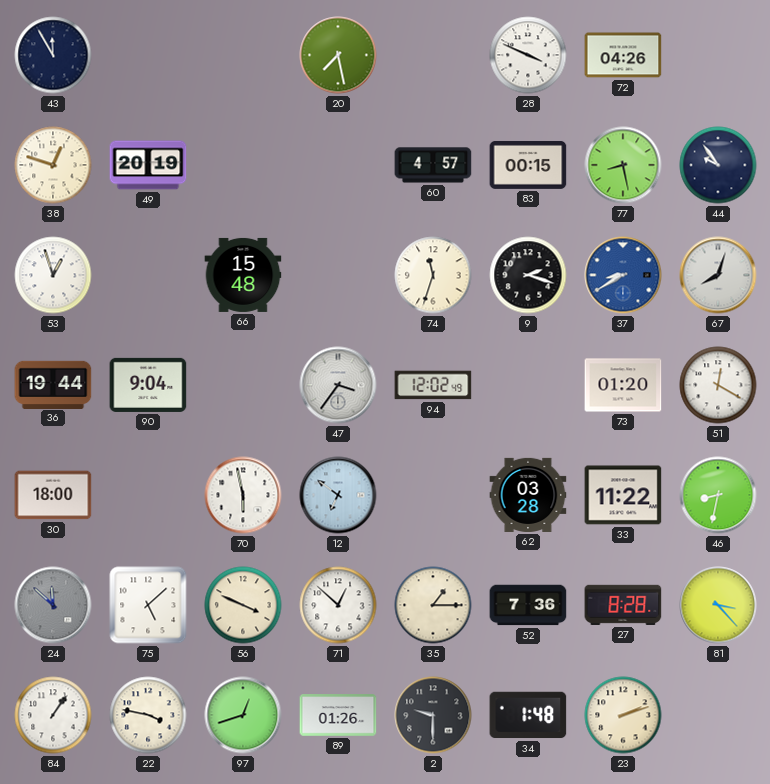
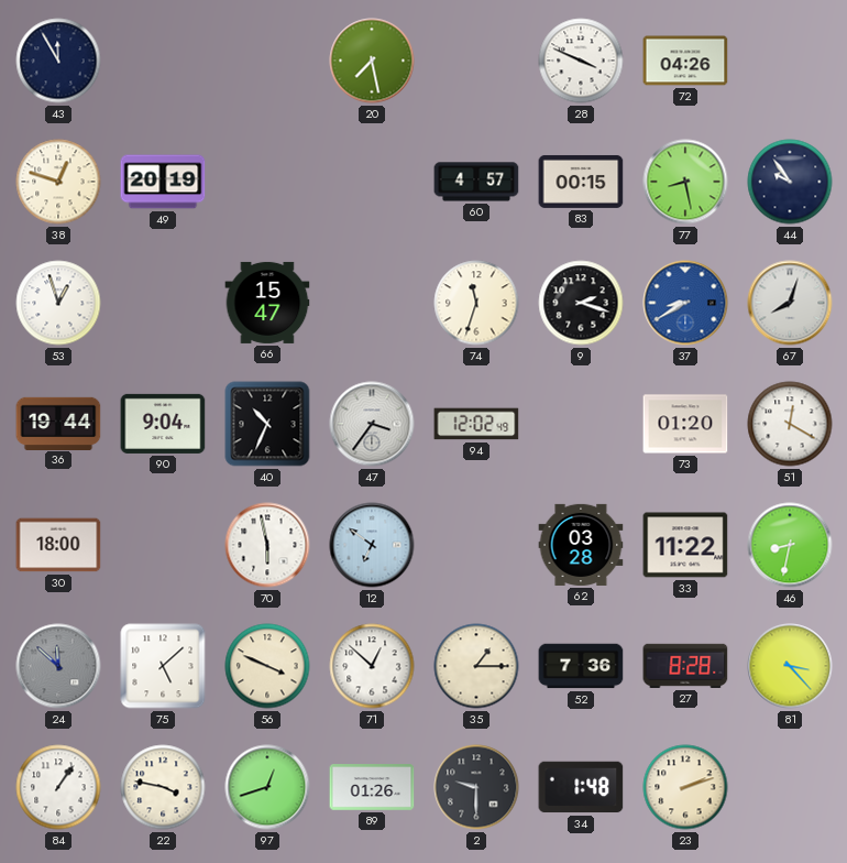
66: 15:48 -> 15:47 (267, 303)
40: none -> 10:34 (267, 424)
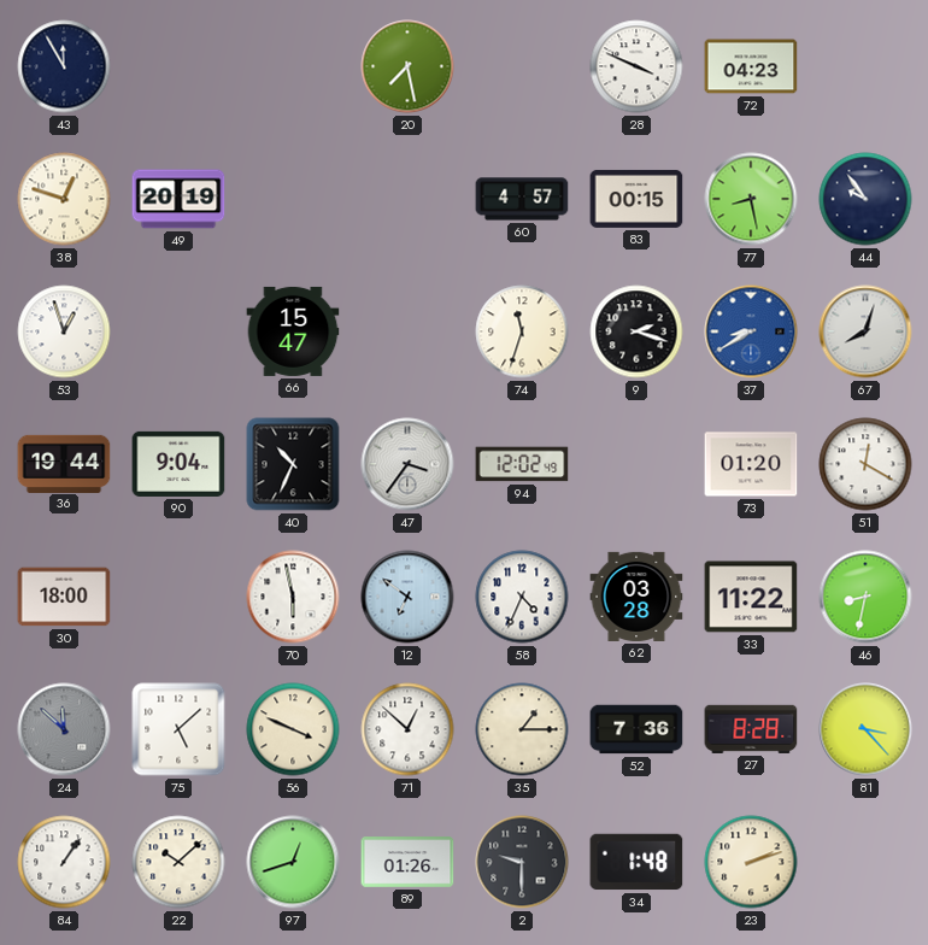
72: 04:26 -> 04:23 (751, 66)
58: none -> 4:34 (522, 597)
22: 3:47 -> 10:08 (178, 862)
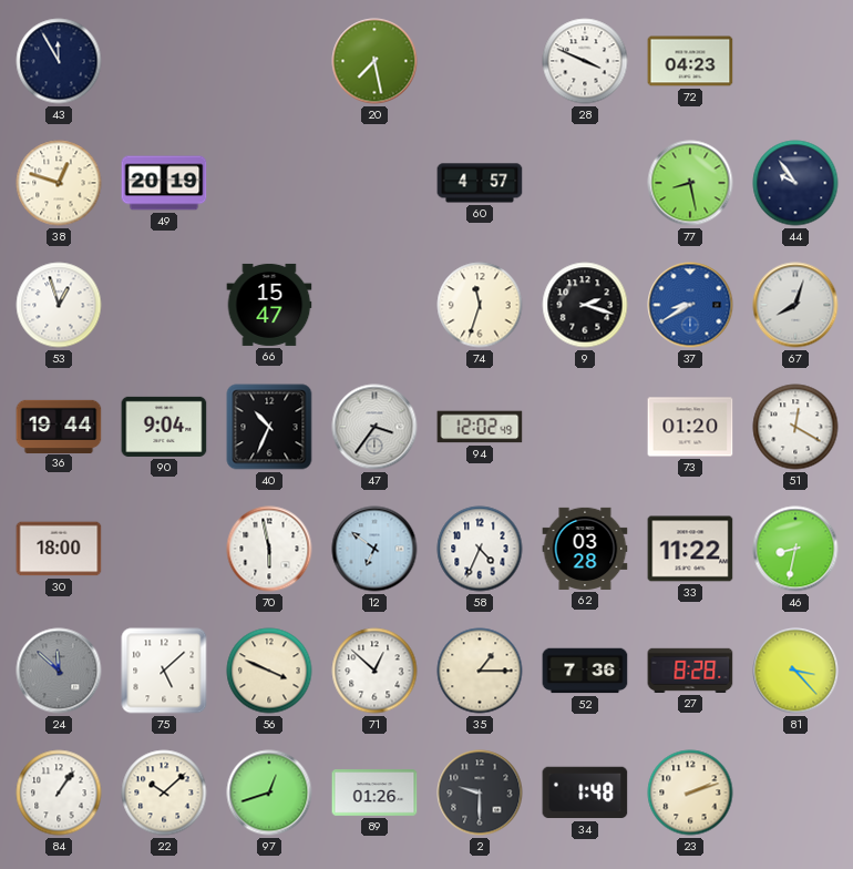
83: 00:15 -> none (636, 199)
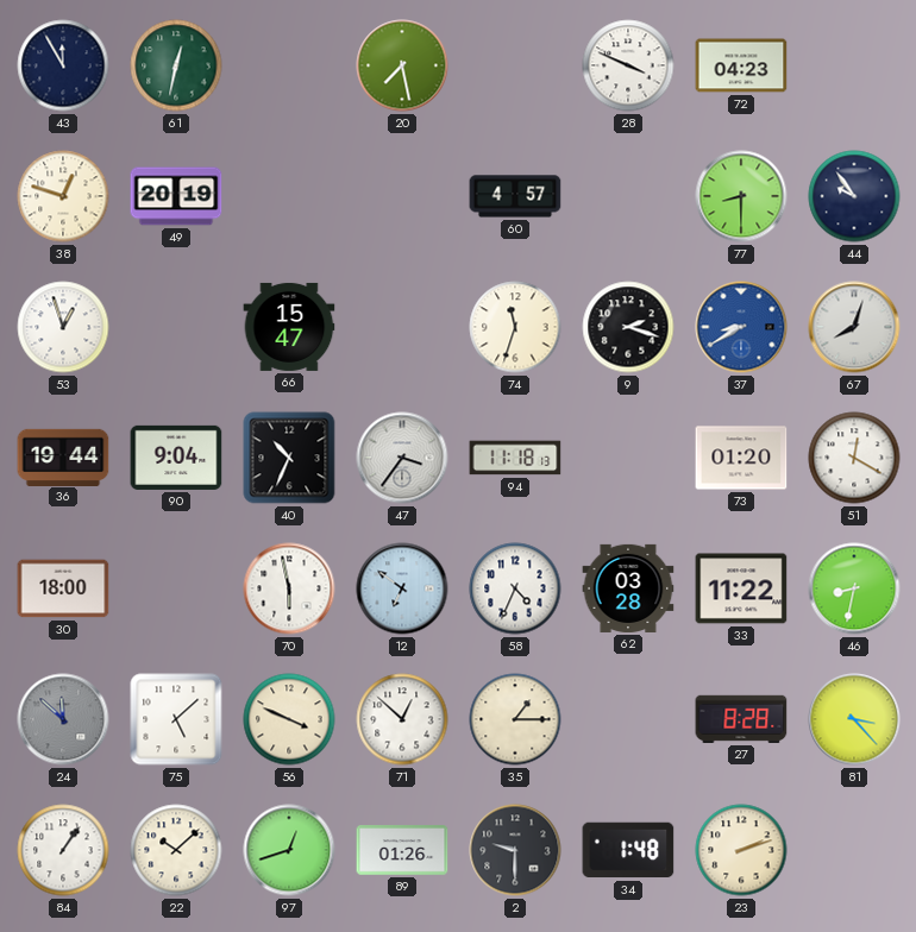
61: none -> 12:32 (176, 65)
77: 8:28 -> 8:30 (741, 196)
94: 12:02 -> 11:18 (515, 458)
52: 7:36 -> none (585, 671)
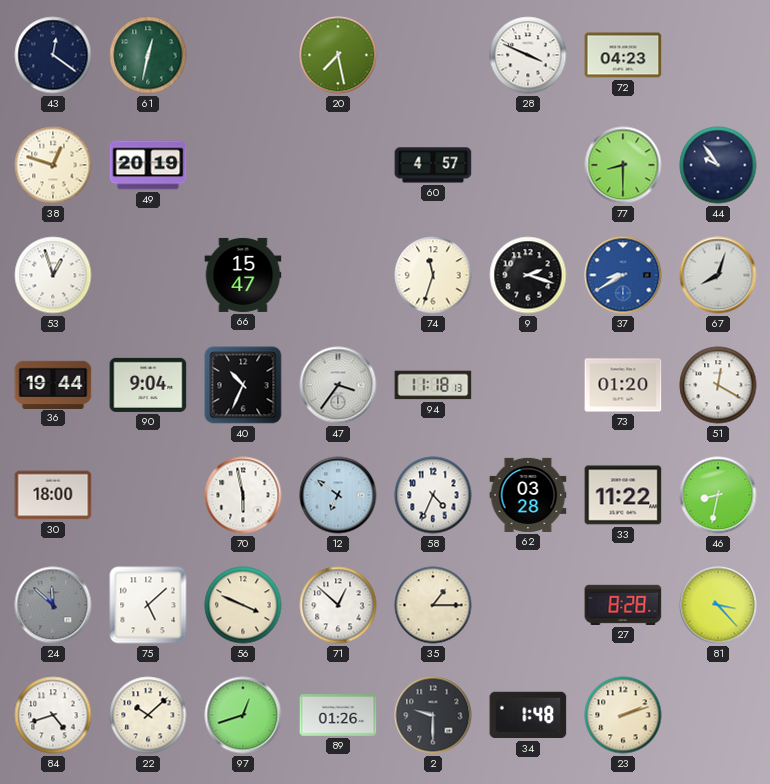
43: 11:55 -> 12:21 (53, 55)
84: 1:06 -> 4:42 (53, 715)
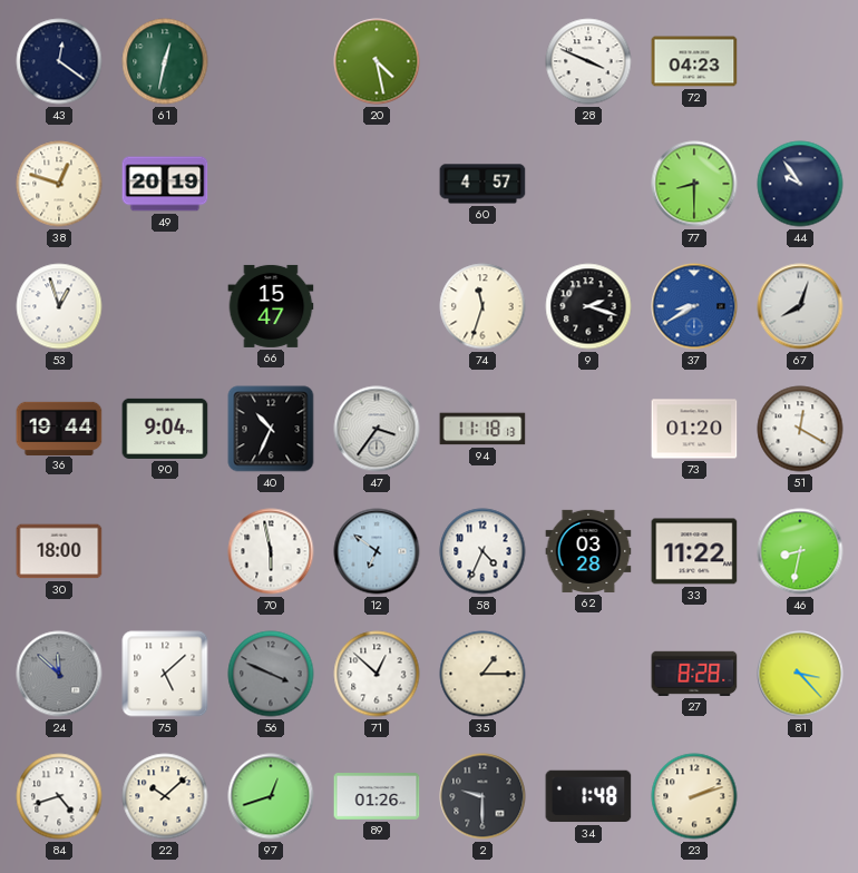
20: 7:28 -> 4:28 (377, 61)
56 dial: cream -> grey (271, 674)
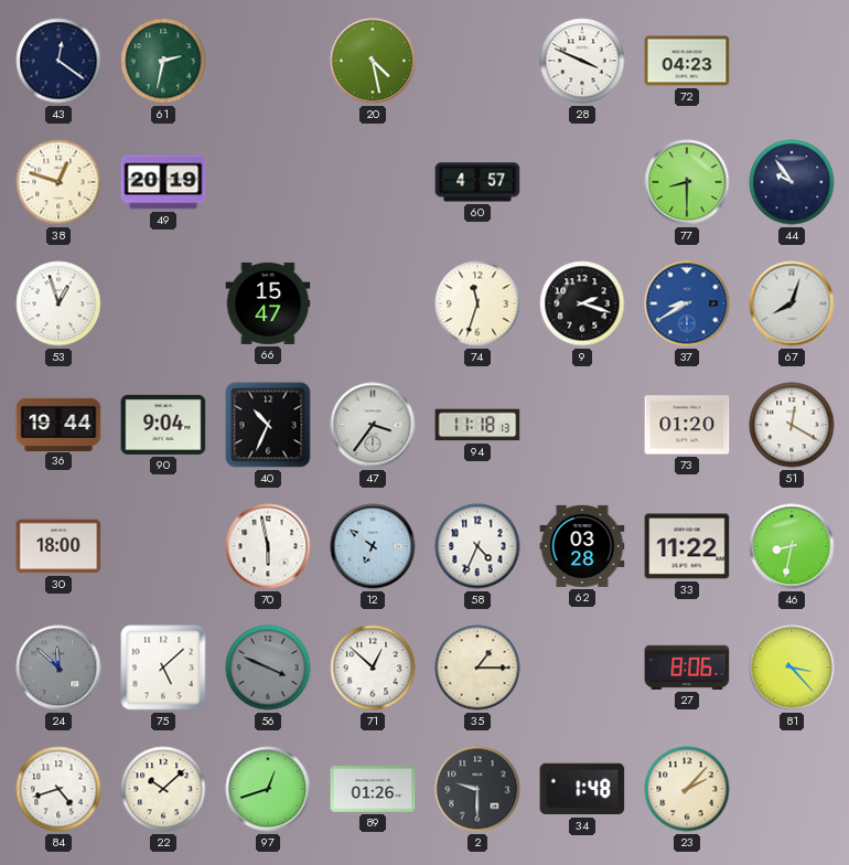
61: 12:32 -> 2:32 (163, 61)
27: 8:28 -> 8:06 (687, 668)
23: 2:12 -> 2:07 (687, 789)
